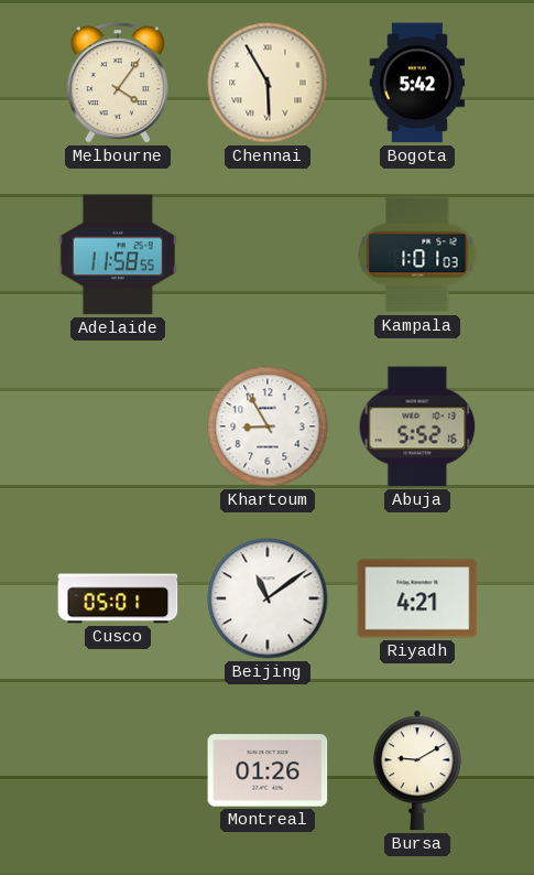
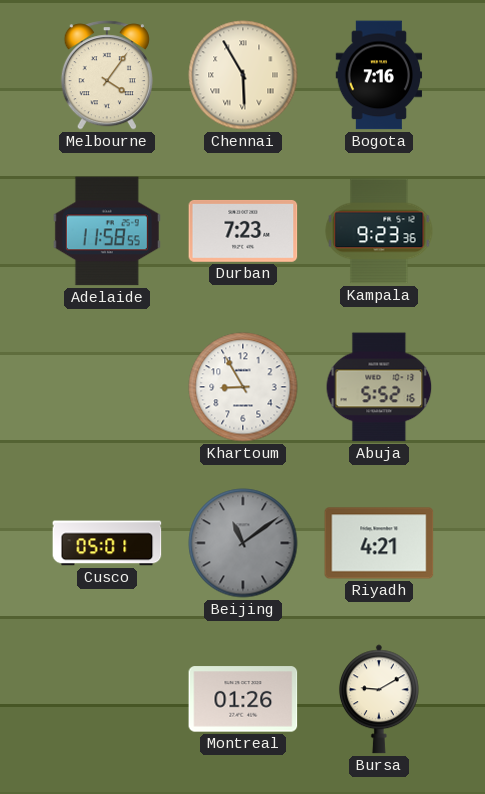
Bogota: 5:42 -> 7:16 (379, 75)
Durban: none -> 7:23 (243, 231)
Kampala: 1:01 -> 9:23 (379, 231)
Beijing dial: white -> grey (243, 543)
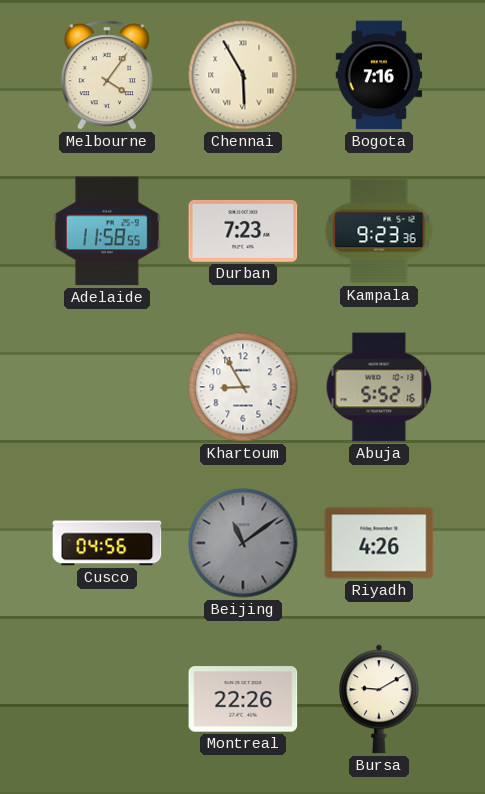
Cusco: 05:01 -> 04:56 (107, 543)
Riyadh: 4:21 -> 4:26 (379, 543)
Montreal: 01:26 -> 22:26 (243, 699)
